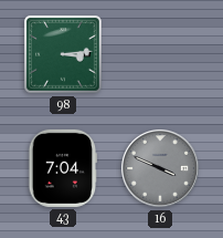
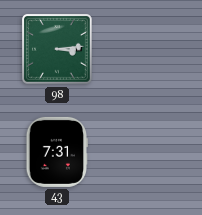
43: 7:04 -> 7:31 (56, 152)
16: 3:49 -> none (160, 168)
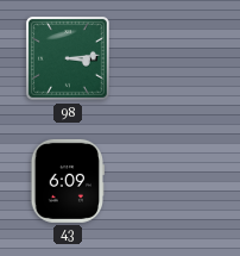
43: 7:31 -> 6:09 (67, 181)
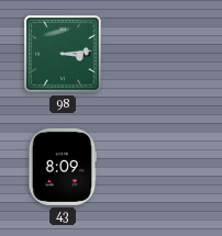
43: 6:09 -> 8:09 (62, 167)
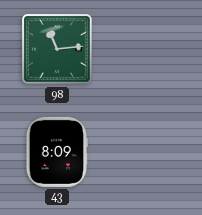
98: 3:14 -> 11:14 (57, 49)
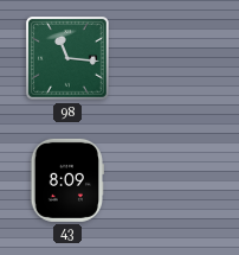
98: 11:14 -> 11:16 (67, 58)
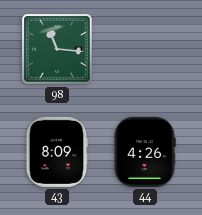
44: none -> 4:26 (145, 152)
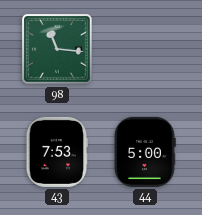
43: 8:09 -> 7:53 (56, 152)
44: 4:26 -> 5:00 (145, 152)
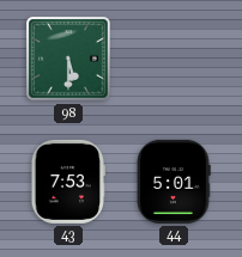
98: 11:16 -> 5:30 (68, 59)
44: 5:00 -> 5:01 (174, 182)
